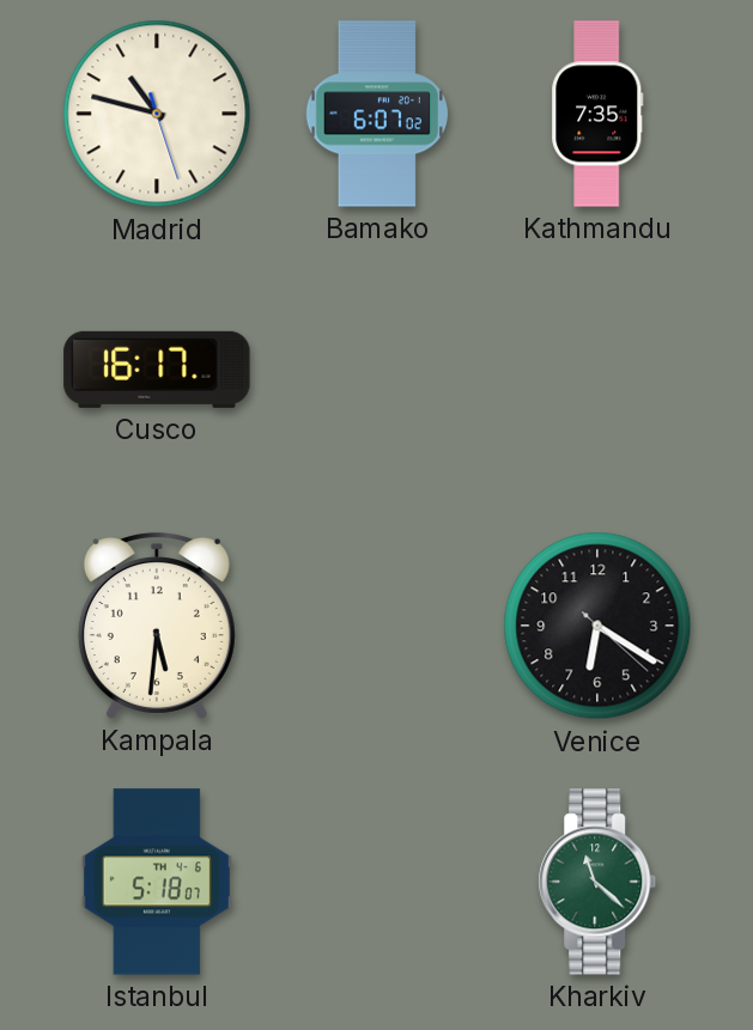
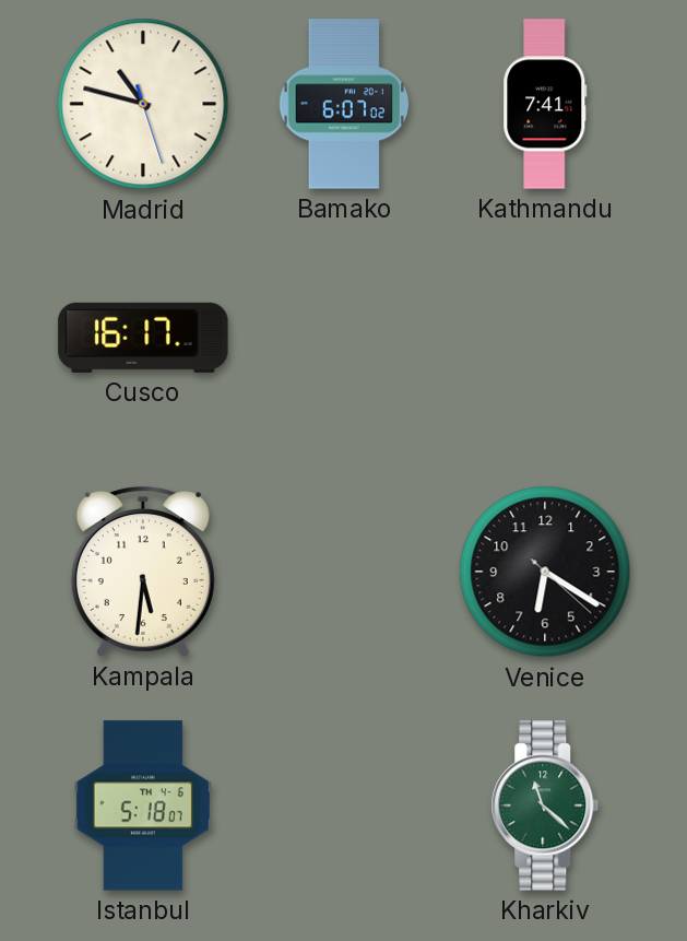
Kathmandu: 7:35 -> 7:41 (545, 104)
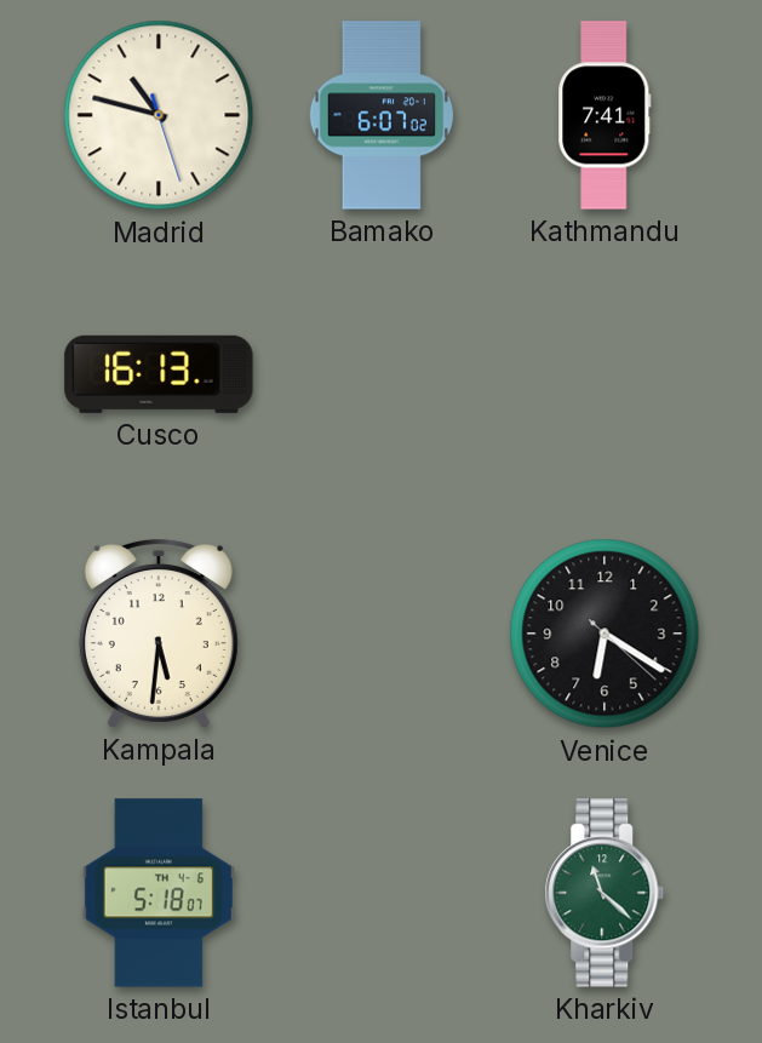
Cusco: 16:17 -> 16:13 (159, 374)
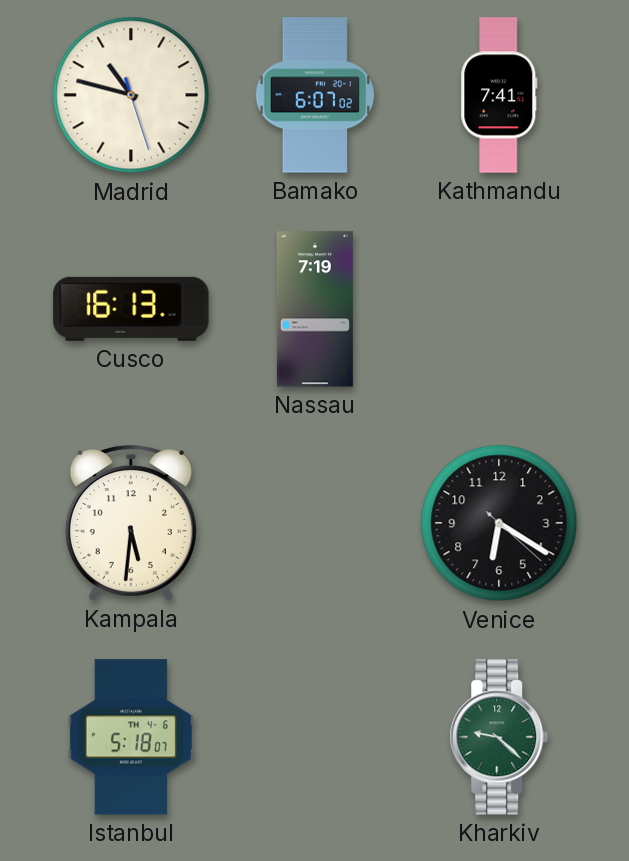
Nassau: none -> 7:19 (315, 309)
Kharkiv: 11:22 -> 9:22 (499, 737)
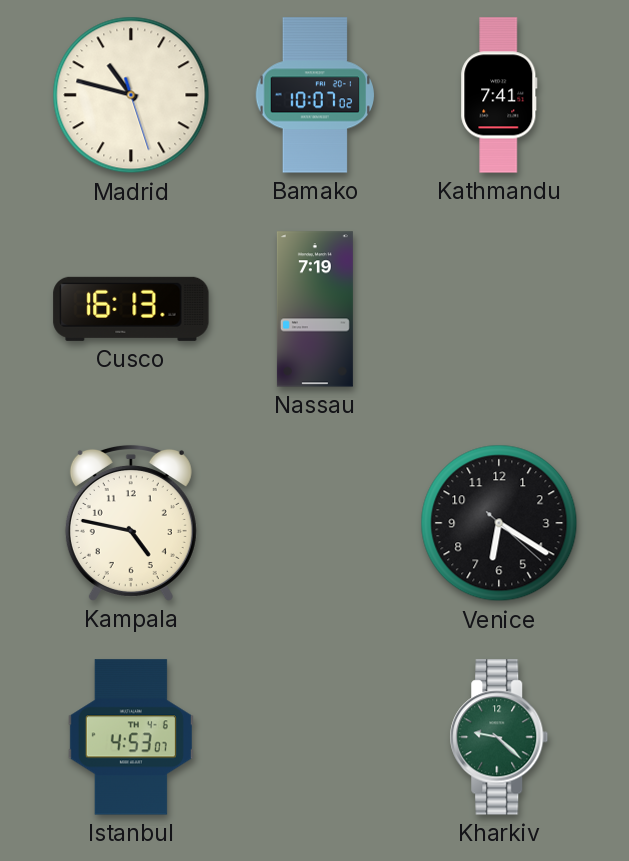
Bamako: 6:07 -> 10:07 (315, 95)
Kampala: 5:31 -> 4:47 (131, 523)
Istanbul: 5:18 -> 4:53 (131, 737)
